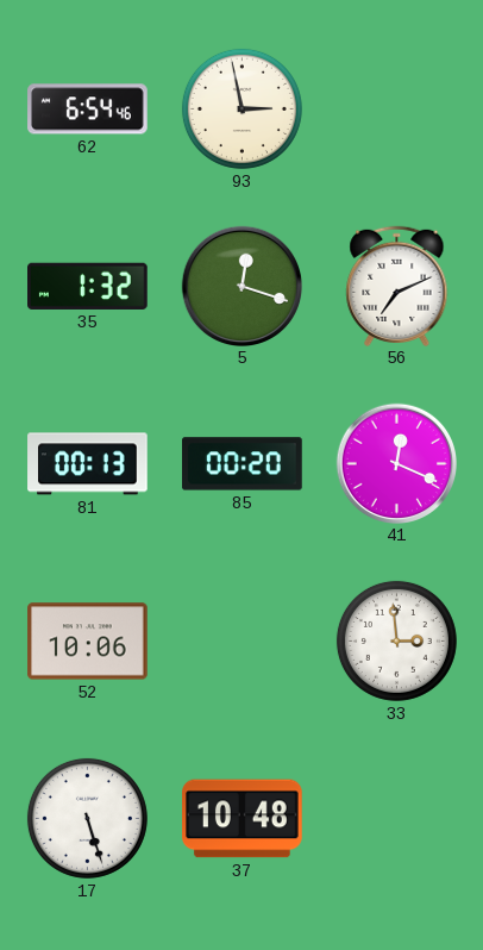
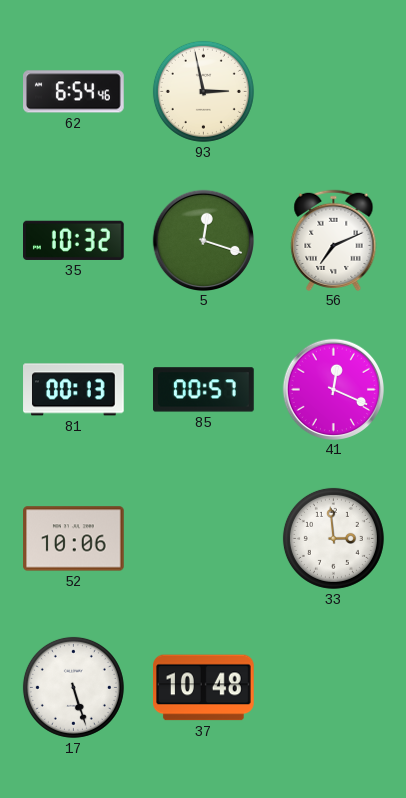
35: 1:32 -> 10:32 (74, 240)
85: 00:20 -> 00:57 (204, 390)
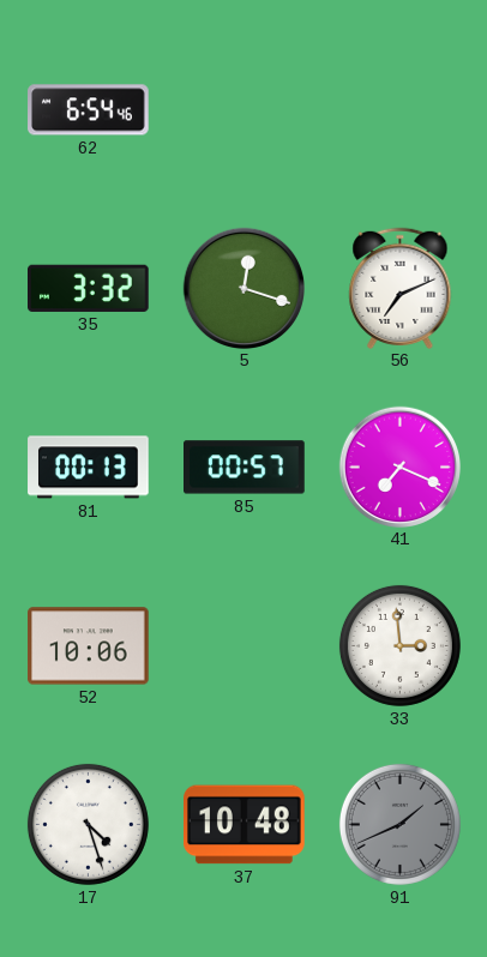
93: 2:58 -> none (203, 91)
35: 10:32 -> 3:32 (89, 288)
41: 12:19 -> 7:19 (401, 467)
17: 5:27 -> 4:27 (88, 824)
91: none -> 1:41 (399, 824)
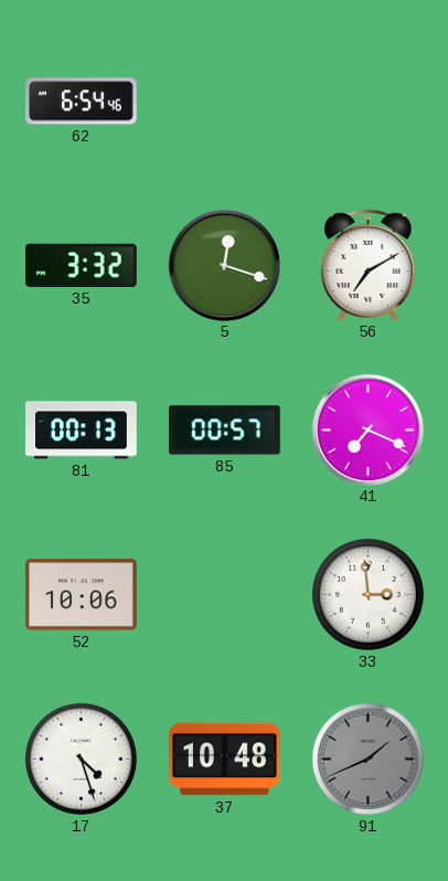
56: 7:11 -> 7:10 (369, 265)
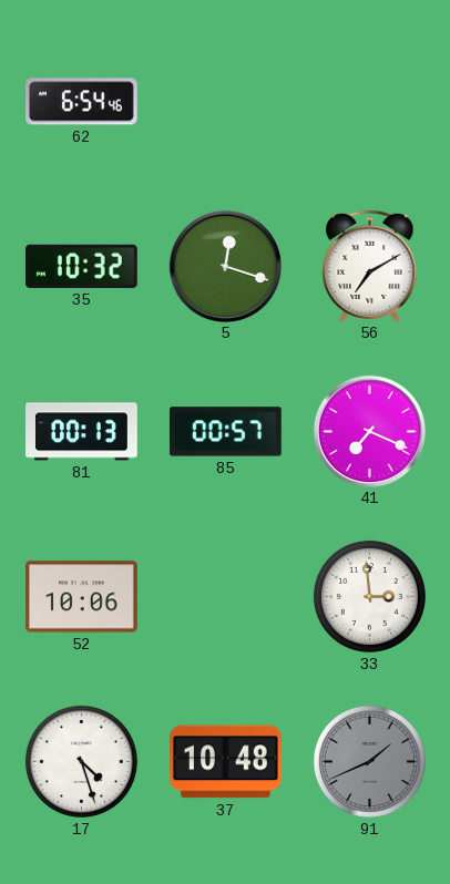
35: 3:32 -> 10:32 (82, 266)
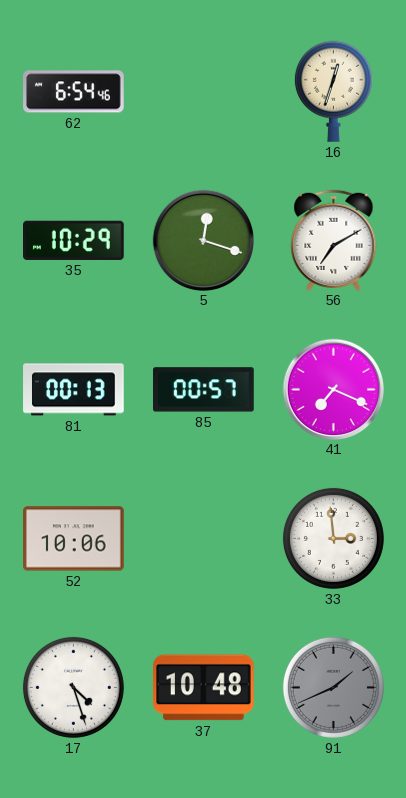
16: none -> 12:33 (333, 91)
35: 10:32 -> 10:29 (74, 240)
